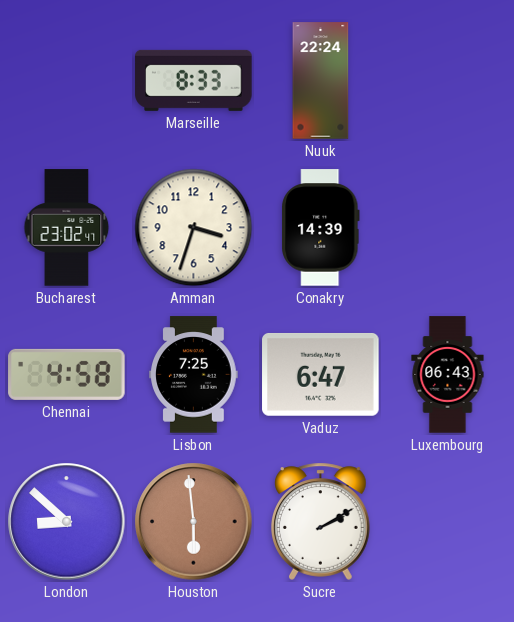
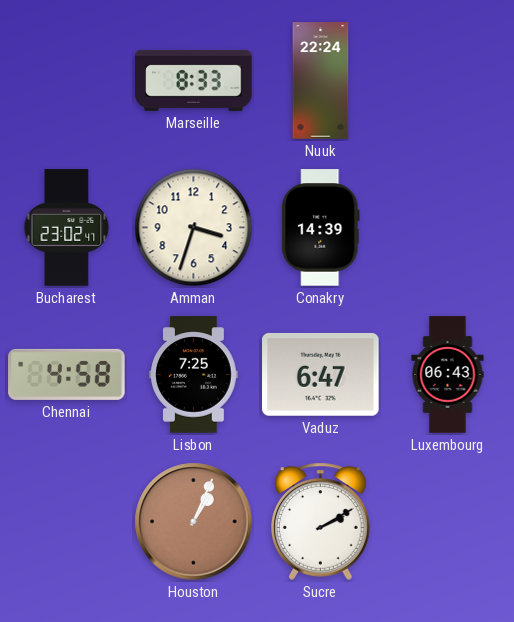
London: 8:52 -> none (67, 522)
Houston: 5:59 -> 1:04 (194, 522)
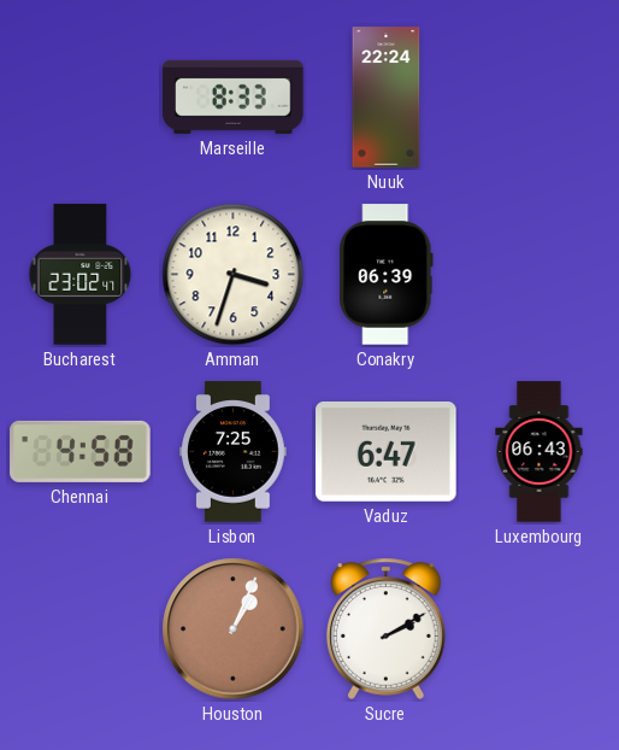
Conakry: 14:39 -> 06:39 (387, 275)
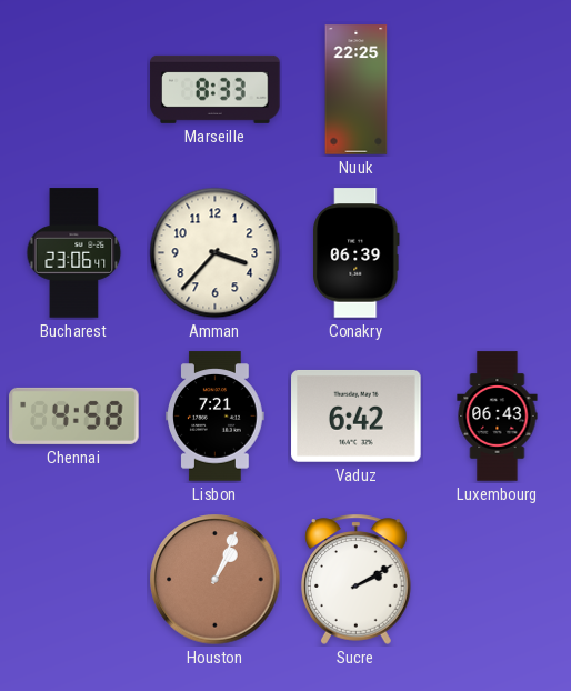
Nuuk: 22:24 -> 22:25 (357, 90)
Bucharest: 23:02 -> 23:06 (74, 253)
Amman: 3:33 -> 3:37 (216, 253)
Lisbon: 7:25 -> 7:21 (216, 417)
Vaduz: 6:47 -> 6:42 (357, 415)
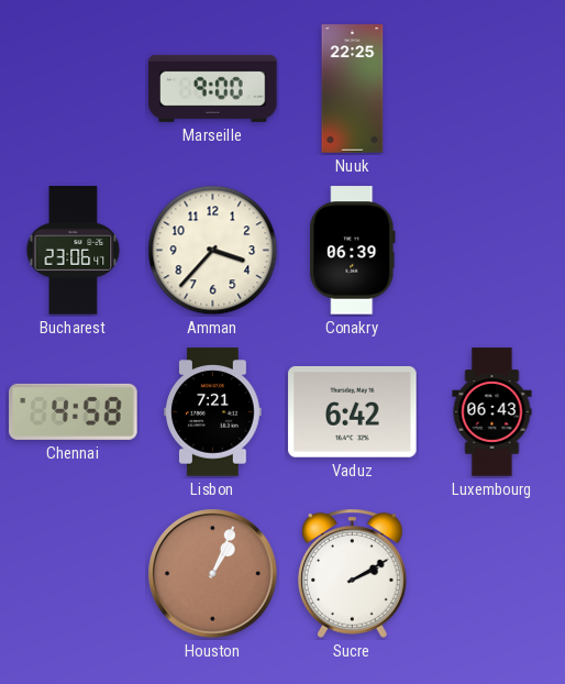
Marseille: 8:33 -> 9:00 (213, 88)
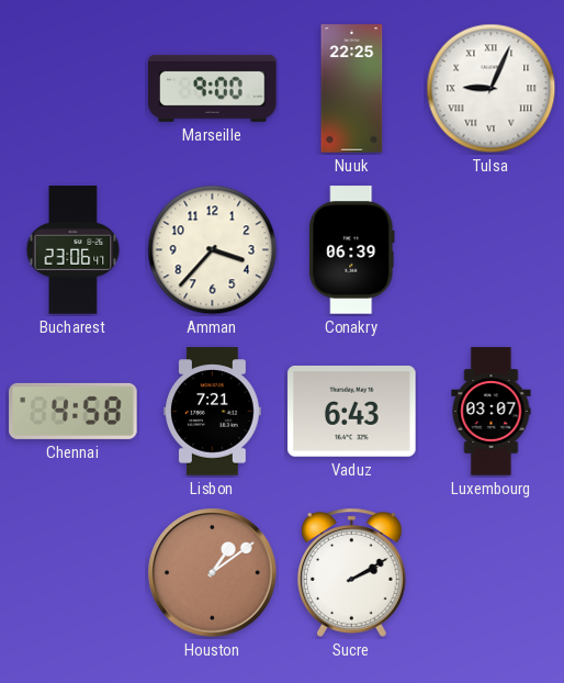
Tulsa: none -> 9:04 (492, 89)
Vaduz: 6:42 -> 6:43 (352, 411)
Luxembourg: 06:43 -> 03:07 (492, 412)
Houston: 1:04 -> 1:09 (213, 573)
